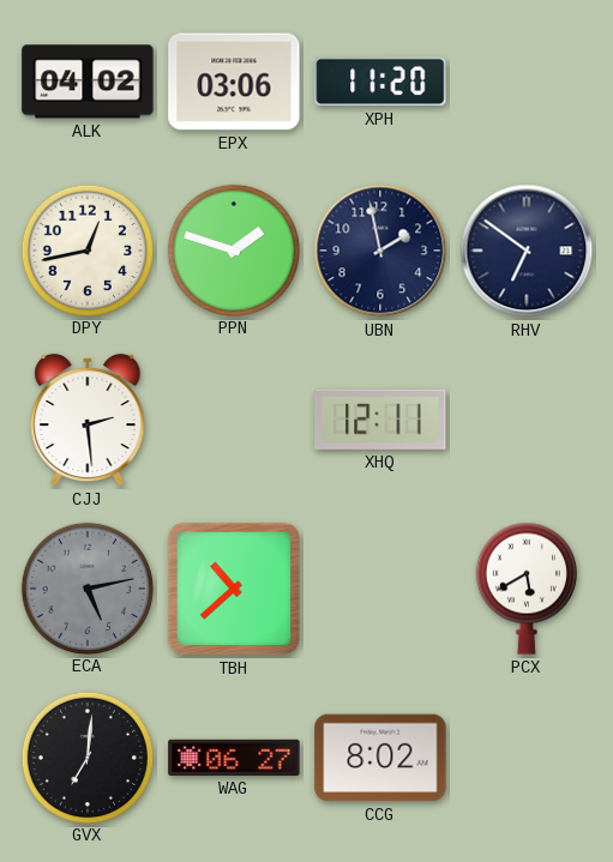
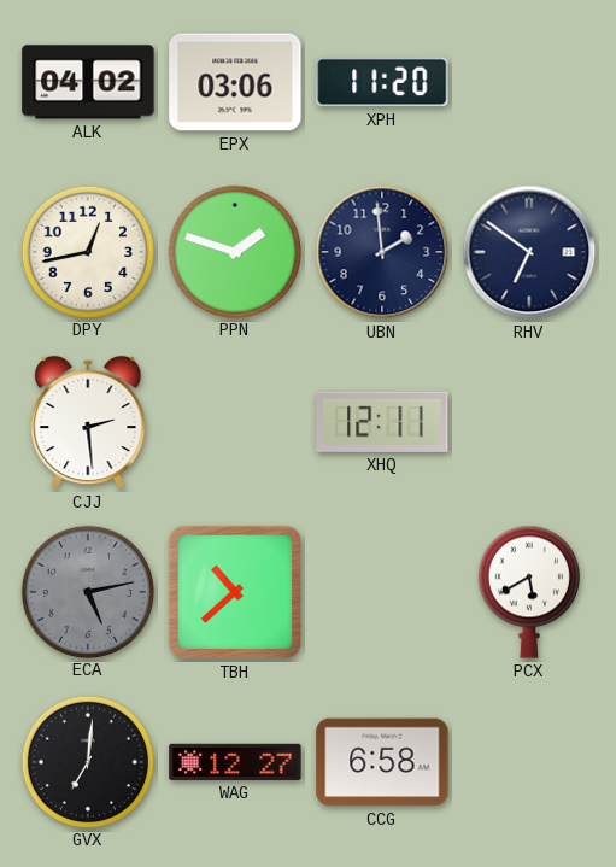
UBN: 1:58 -> 1:59 (382, 252)
WAG: 06:27 -> 12:27 (235, 762)
CCG: 8:02 -> 6:58 (382, 762)
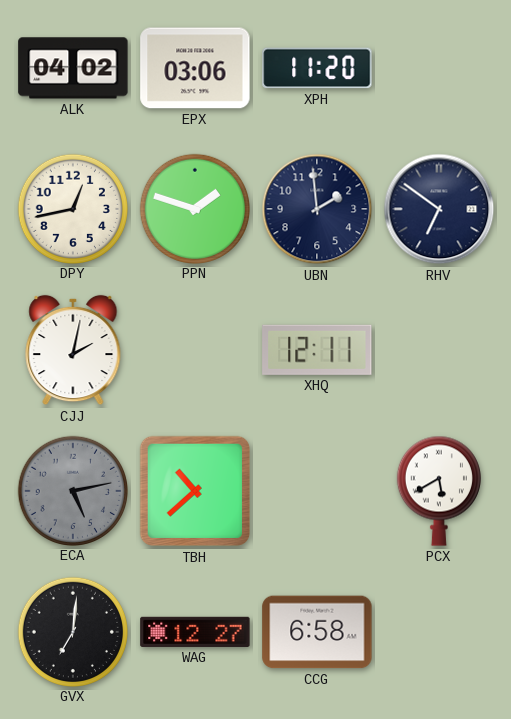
CJJ: 2:29 -> 2:02 (73, 350)
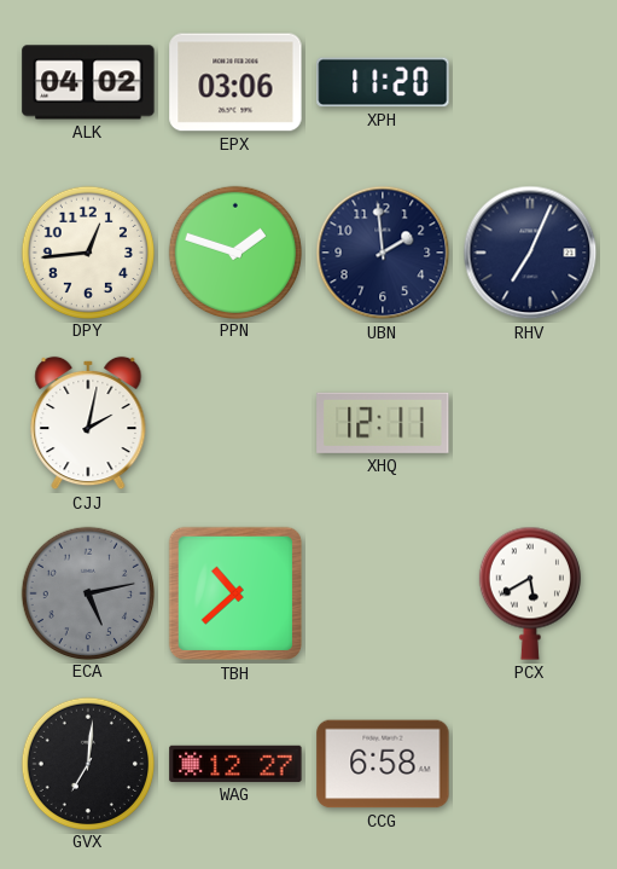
DPY: 12:43 -> 12:44 (87, 251)
RHV: 6:51 -> 7:04 (530, 253)
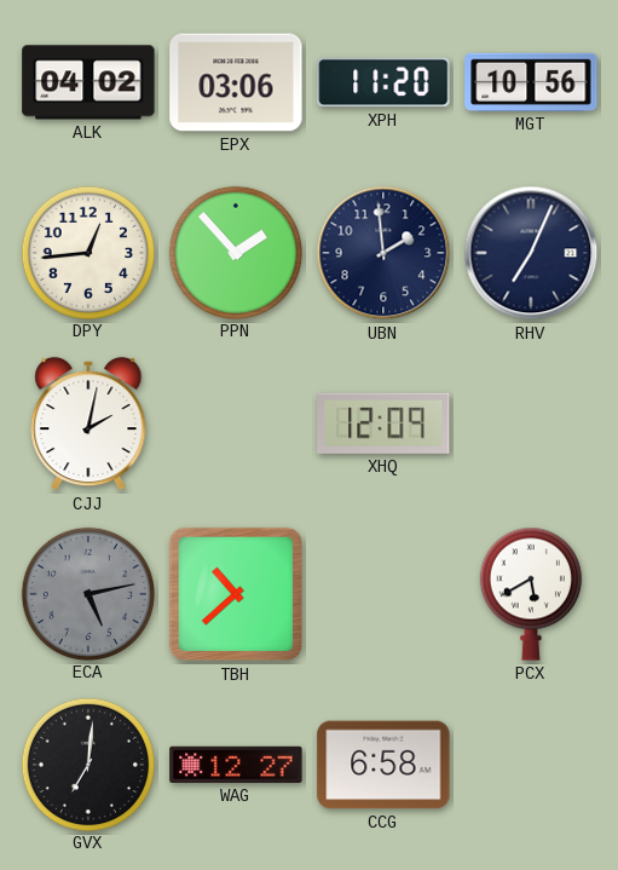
MGT: none -> 10:56 (531, 82)
PPN: 1:48 -> 1:53 (235, 252)
XHQ: 12:11 -> 12:09 (383, 424)
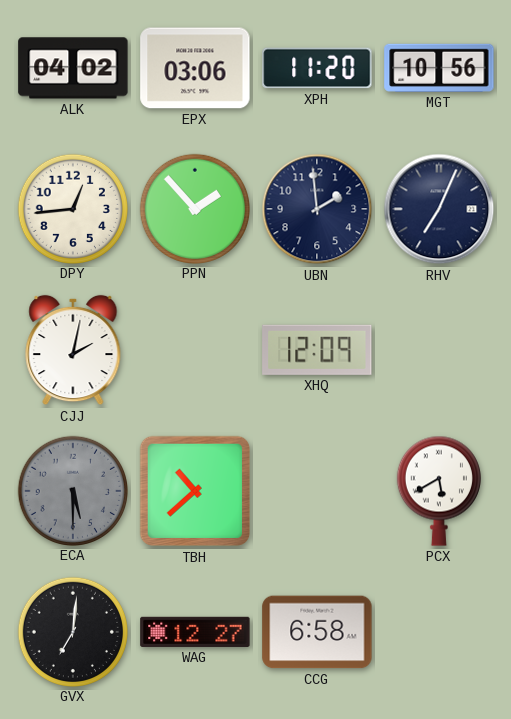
ECA: 5:13 -> 5:30 (72, 490)
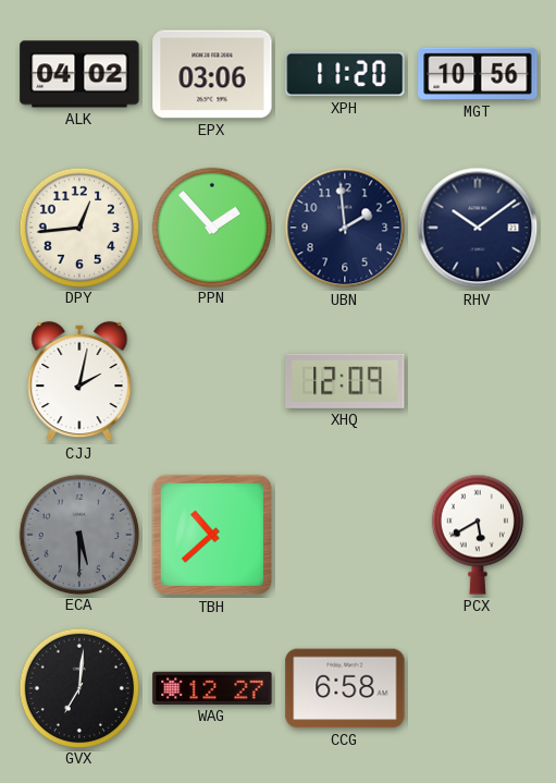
RHV: 7:04 -> 10:09 (478, 228)
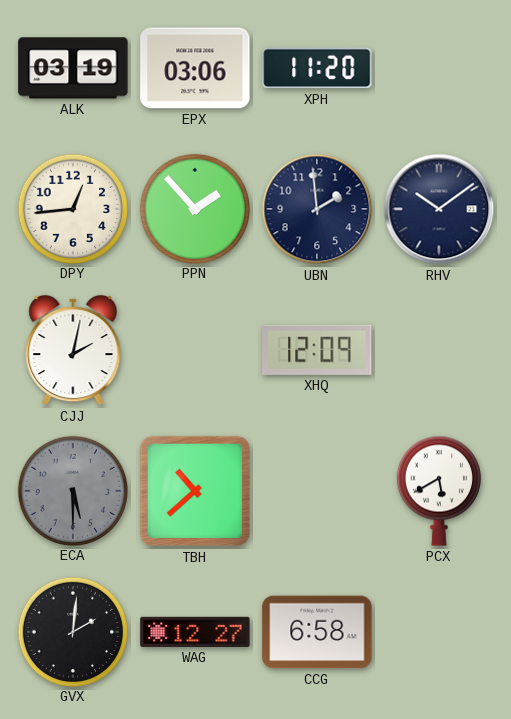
ALK: 04:02 -> 03:19 (73, 68)
MGT: 10:56 -> none (478, 74)
GVX: 7:01 -> 2:01 (72, 631)
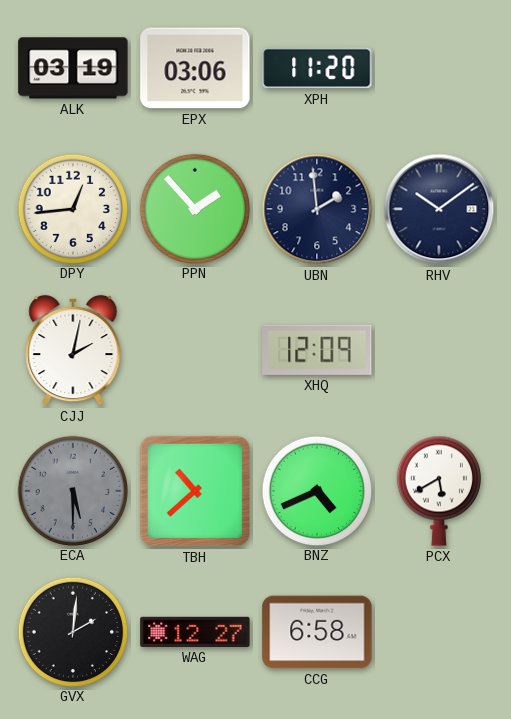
BNZ: none -> 4:41 (316, 490)
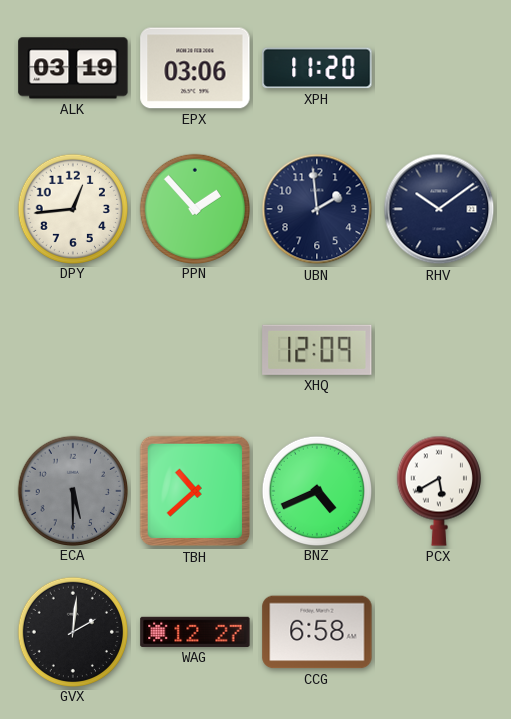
CJJ: 2:02 -> none (73, 350)
